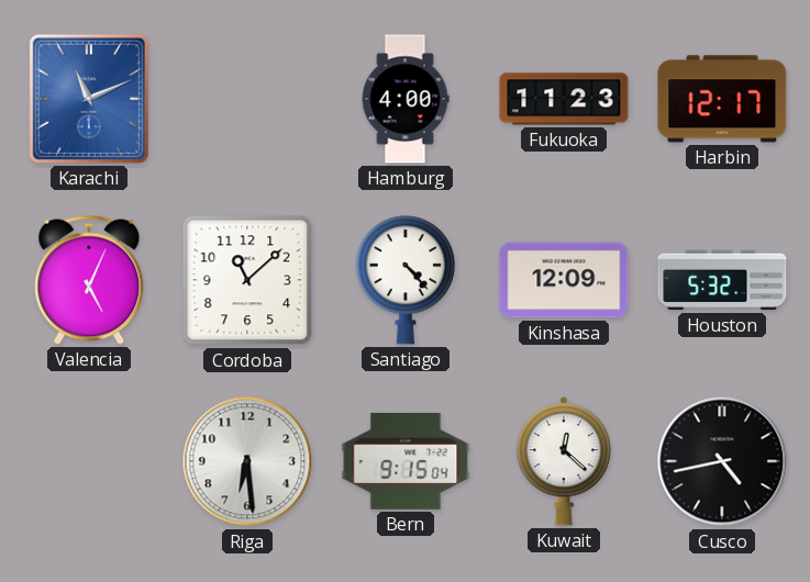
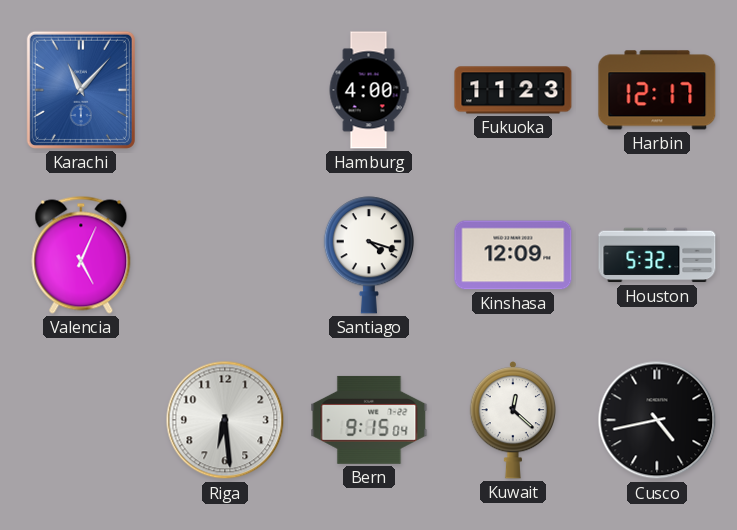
Karachi: 11:11 -> 11:07 (81, 90)
Cordoba: 11:08 -> none (247, 280)
Santiago: 4:23 -> 4:18 (369, 255)
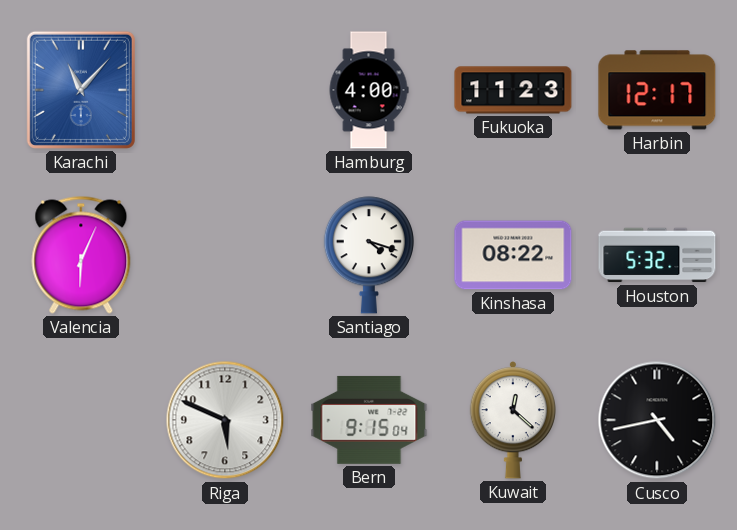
Valencia: 5:04 -> 6:04 (81, 255)
Kinshasa: 12:09 -> 08:22 (513, 255)
Riga: 6:29 -> 5:49 (225, 420)
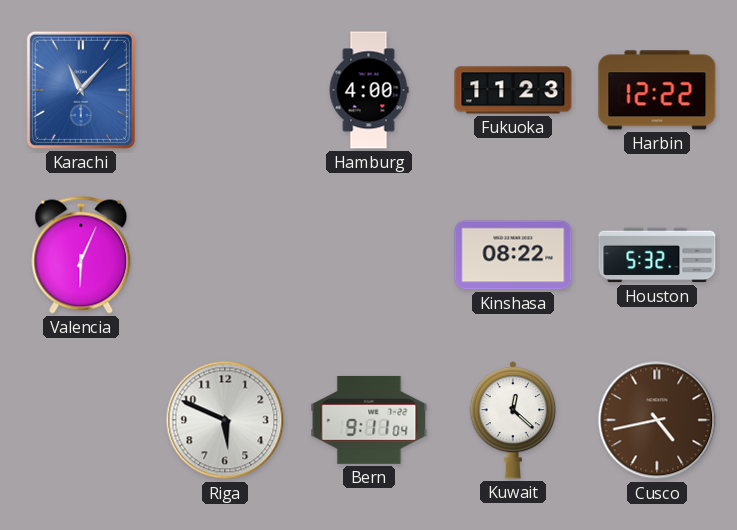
Harbin: 12:17 -> 12:22 (657, 90)
Santiago: 4:18 -> none (369, 255)
Bern: 9:15 -> 9:11 (369, 420)
Cusco dial: black -> brown (657, 420)
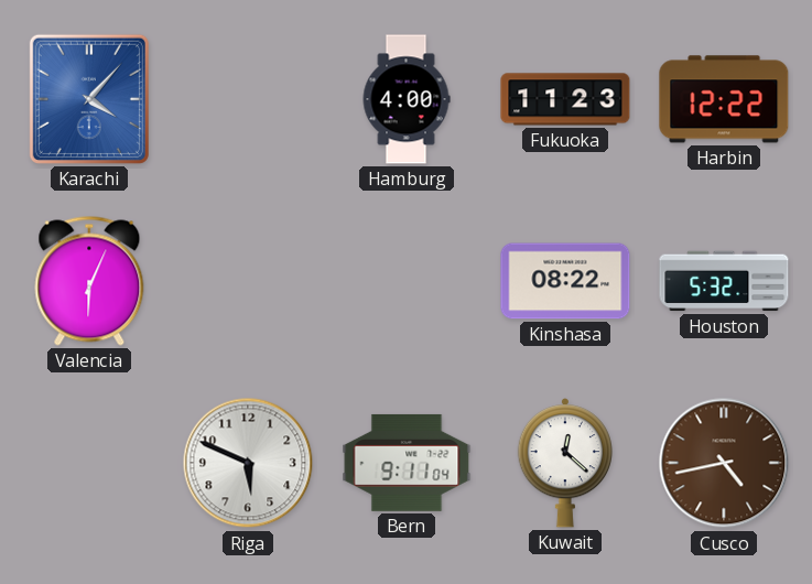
Karachi: 11:07 -> 4:07 (89, 99)
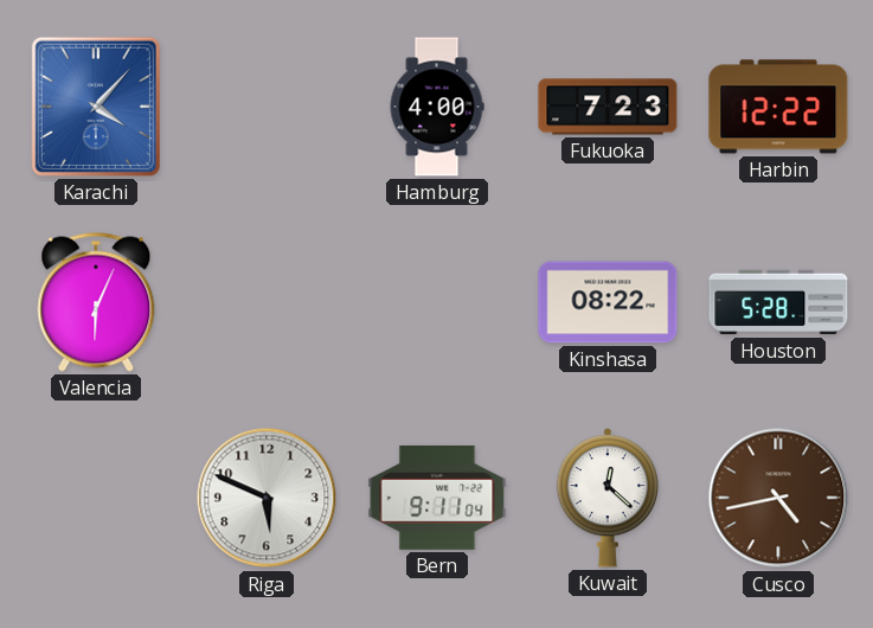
Fukuoka: 11:23 -> 7:23 (608, 107)
Houston: 5:32 -> 5:28 (778, 302)
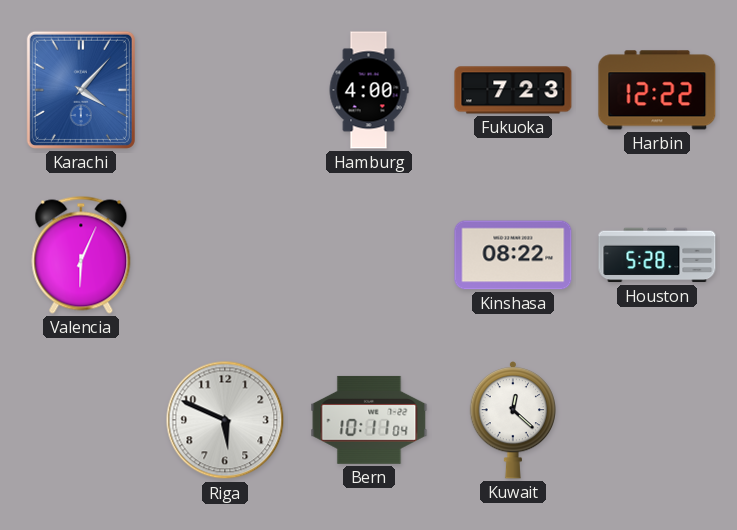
Bern: 9:11 -> 10:11 (369, 420)
Cusco: 4:43 -> none (778, 498)
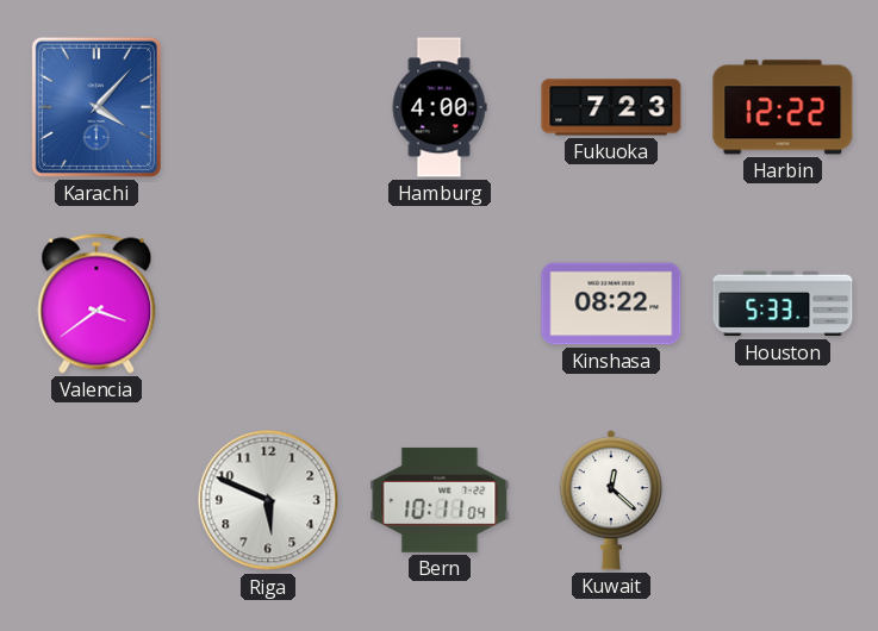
Valencia: 6:04 -> 3:39 (96, 304)
Houston: 5:28 -> 5:33 (783, 304)
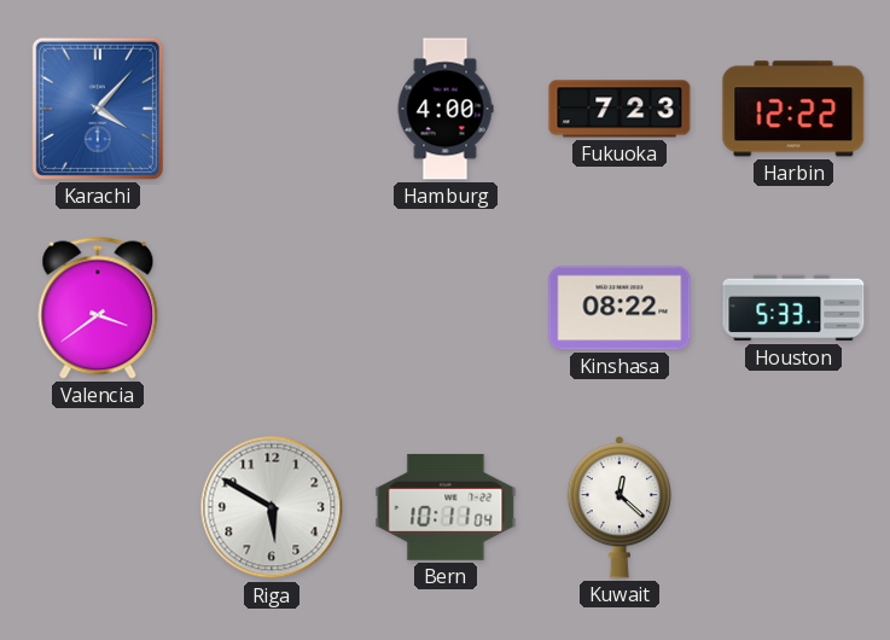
Riga: 5:49 -> 5:50 (272, 507)
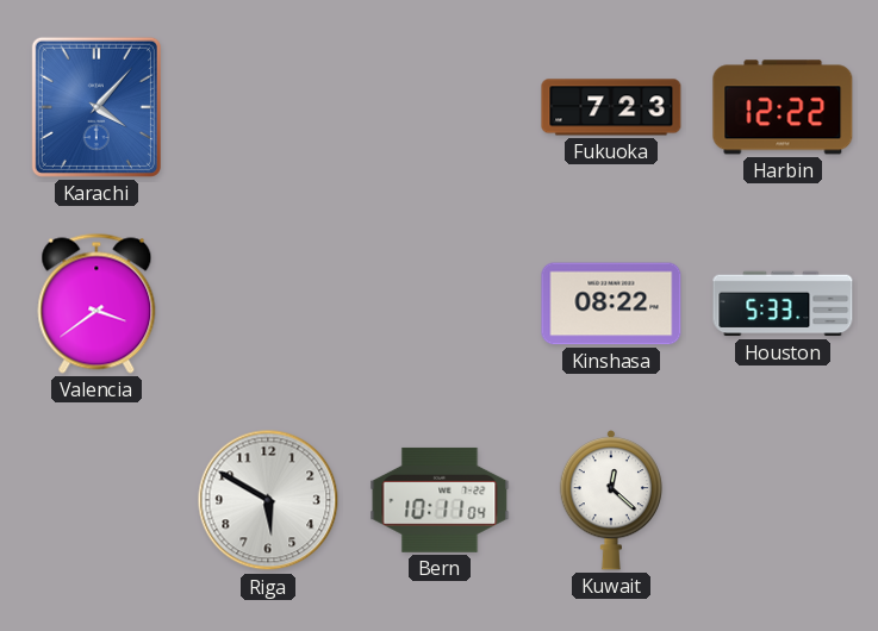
Hamburg: 4:00 -> none (446, 109)
